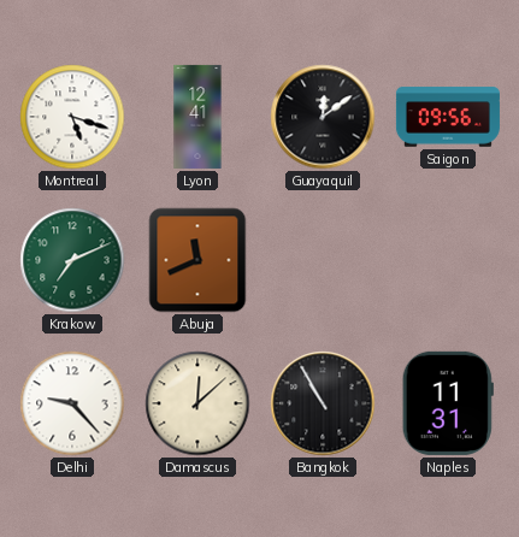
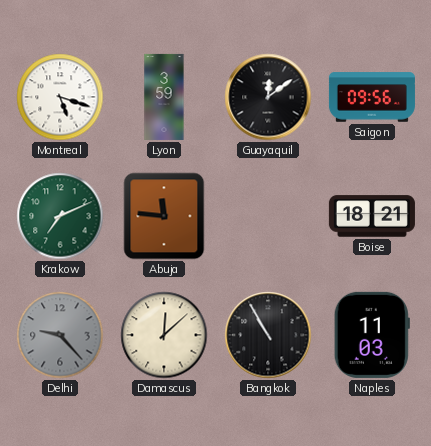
Lyon: 12:41 -> 3:59 (164, 97)
Abuja: 11:41 -> 11:46 (164, 216)
Boise: none -> 18:21 (372, 216)
Delhi dial: white -> grey (60, 335)
Naples: 11:31 -> 11:03 (372, 335)
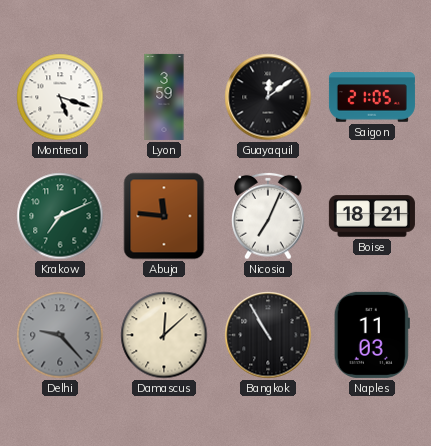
Saigon: 09:56 -> 21:05 (372, 97)
Nicosia: none -> 7:04 (268, 216)
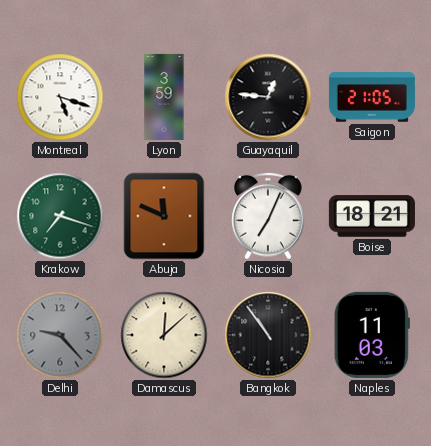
Guayaquil: 12:09 -> 12:46 (268, 97)
Krakow: 7:11 -> 7:18 (60, 216)
Abuja: 11:46 -> 11:49 (164, 216)
Bangkok: 10:55 -> 10:54 (268, 335)
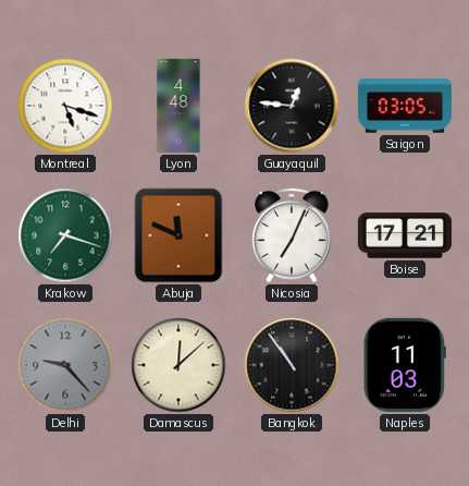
Lyon: 3:59 -> 4:48 (178, 106)
Saigon: 21:05 -> 03:05 (405, 106)
Boise: 18:21 -> 17:21 (405, 235)
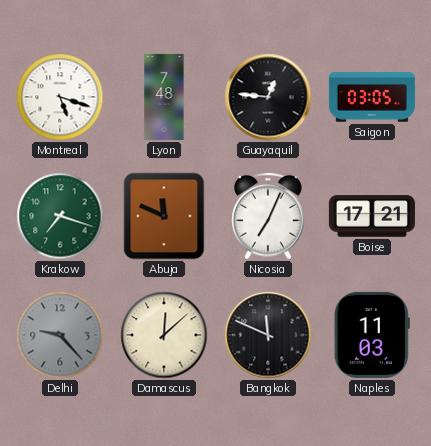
Lyon: 4:48 -> 7:48 (164, 97)
Bangkok: 10:54 -> 11:49 (268, 335)
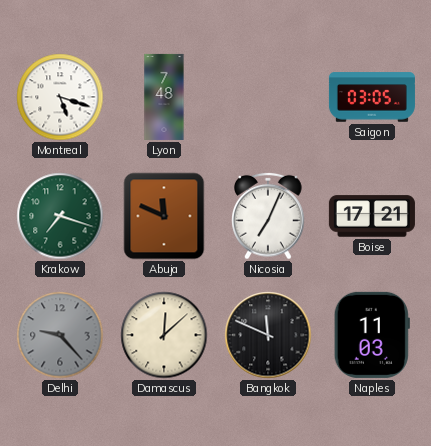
Guayaquil: 12:46 -> none (268, 97)
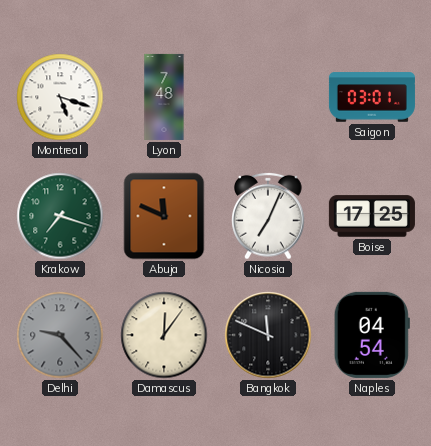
Saigon: 03:05 -> 03:01 (372, 97)
Boise: 17:21 -> 17:25 (372, 216)
Damascus: 12:08 -> 12:06 (164, 335)
Naples: 11:03 -> 04:54 (372, 335)
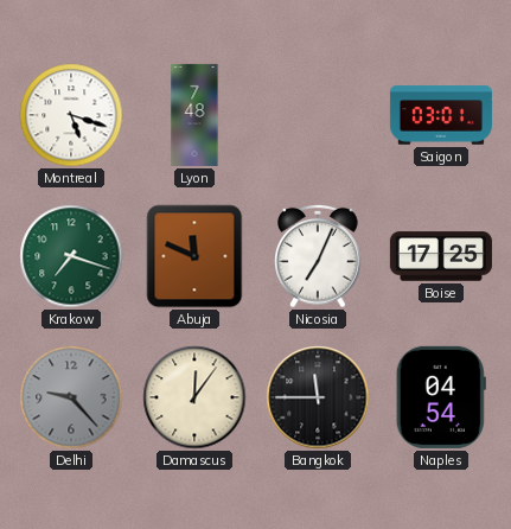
Bangkok: 11:49 -> 11:45 (318, 397)
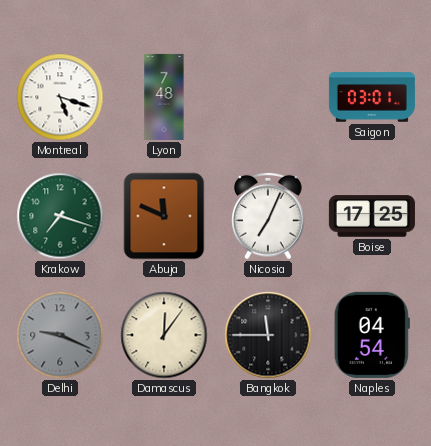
Delhi: 9:23 -> 9:19 (60, 335)
